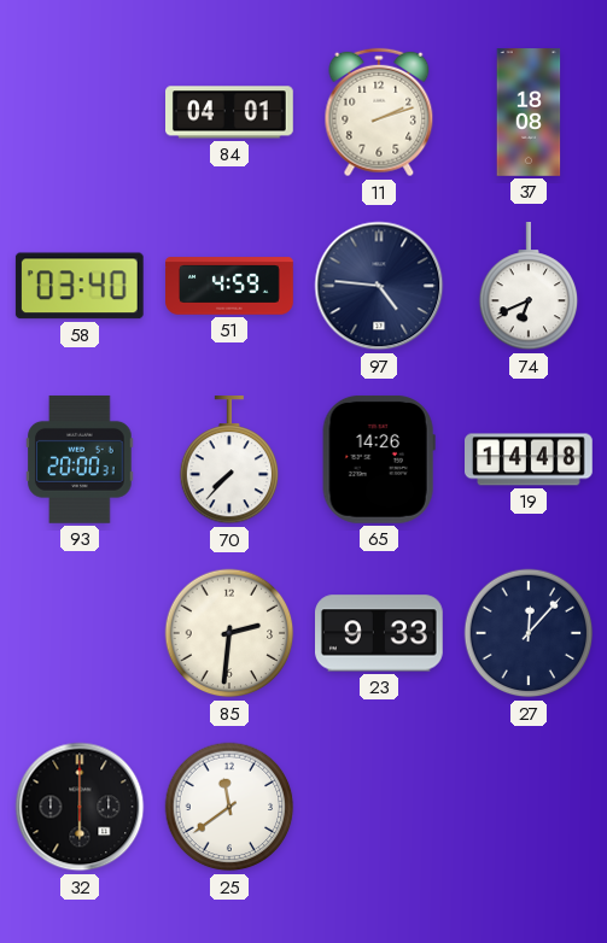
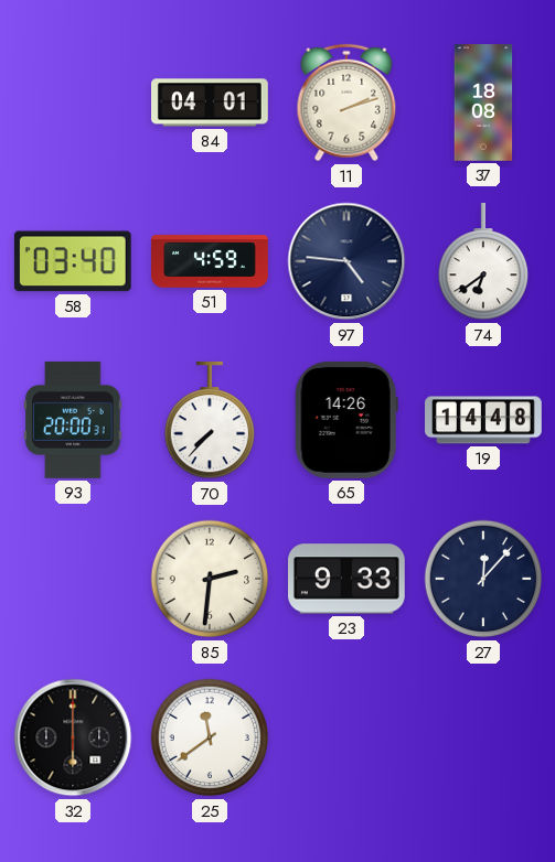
74: 6:41 -> 6:39 (483, 262)
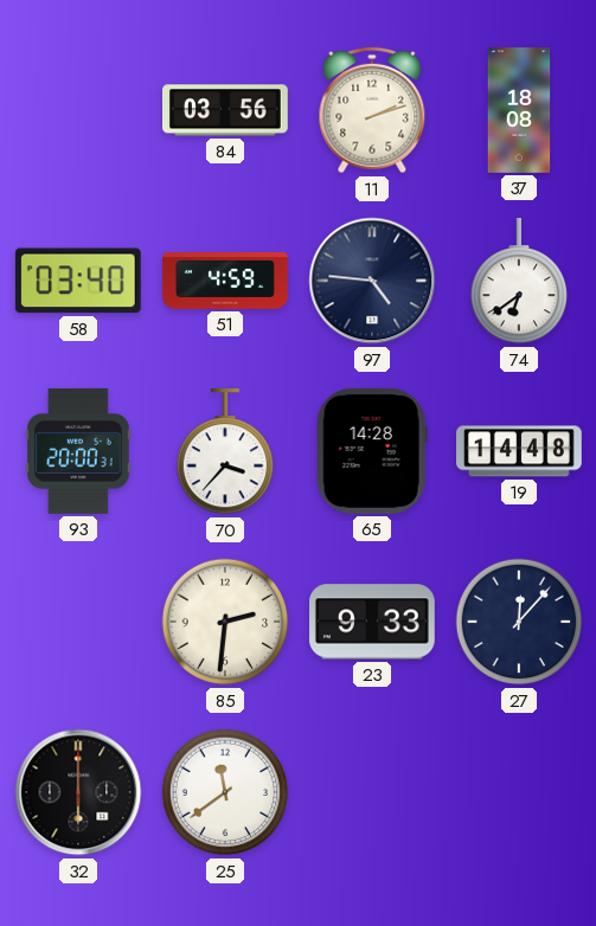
84: 04:01 -> 03:56 (226, 110)
70: 7:37 -> 3:37 (225, 452)
65: 14:26 -> 14:28 (372, 451)
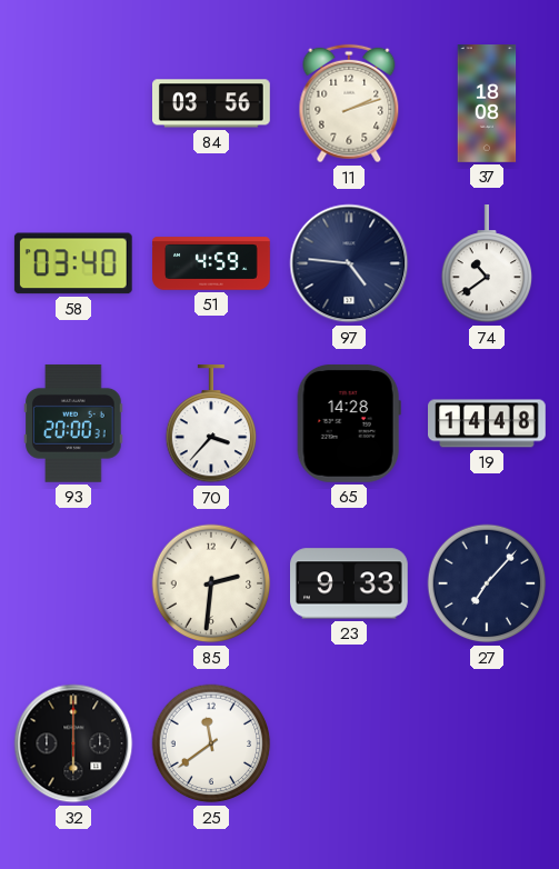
74: 6:39 -> 10:39 (487, 264)
27: 12:07 -> 7:07 (487, 583)
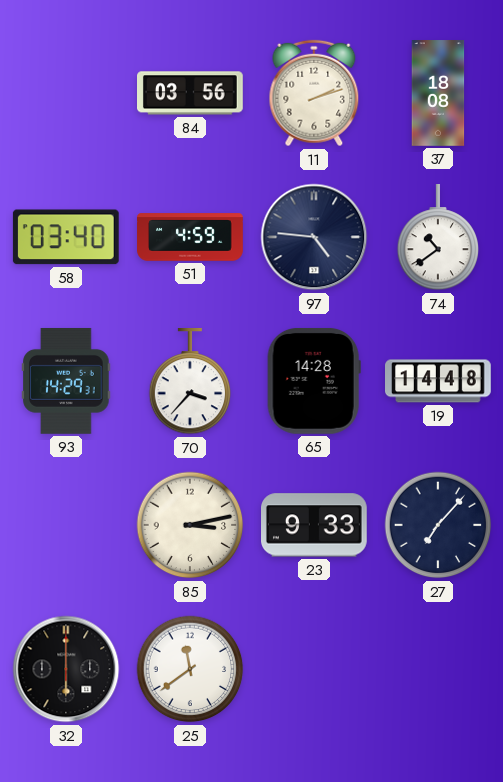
93: 20:00 -> 14:29 (66, 381)
85: 2:31 -> 3:13 (190, 525)
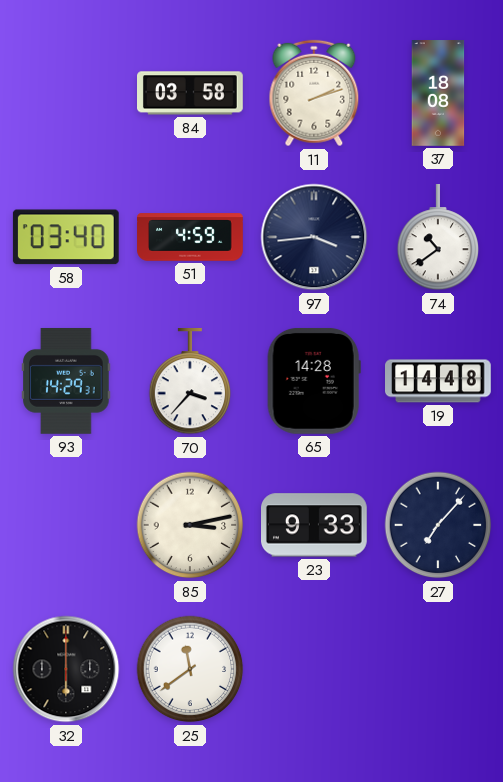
84: 03:56 -> 03:58 (191, 93)
97: 4:46 -> 3:44 (314, 237)
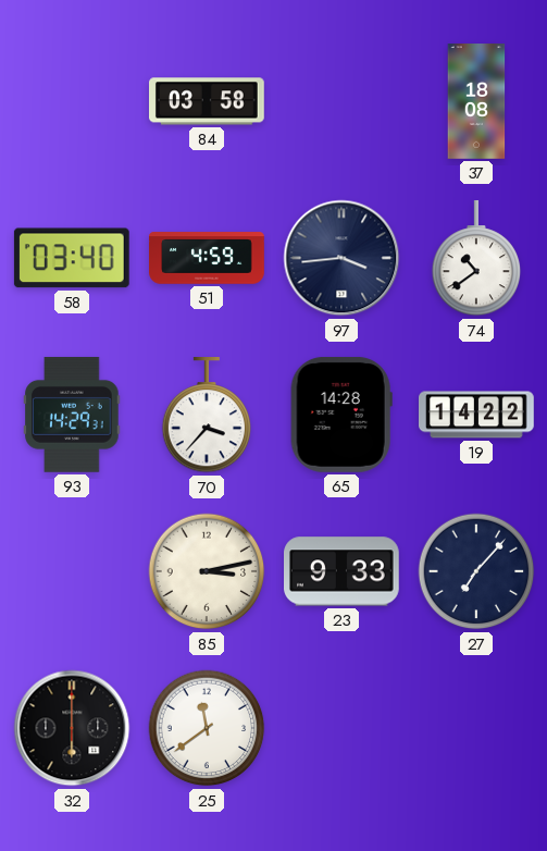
11: 2:12 -> none (314, 93)
19: 14:48 -> 14:22 (477, 415)
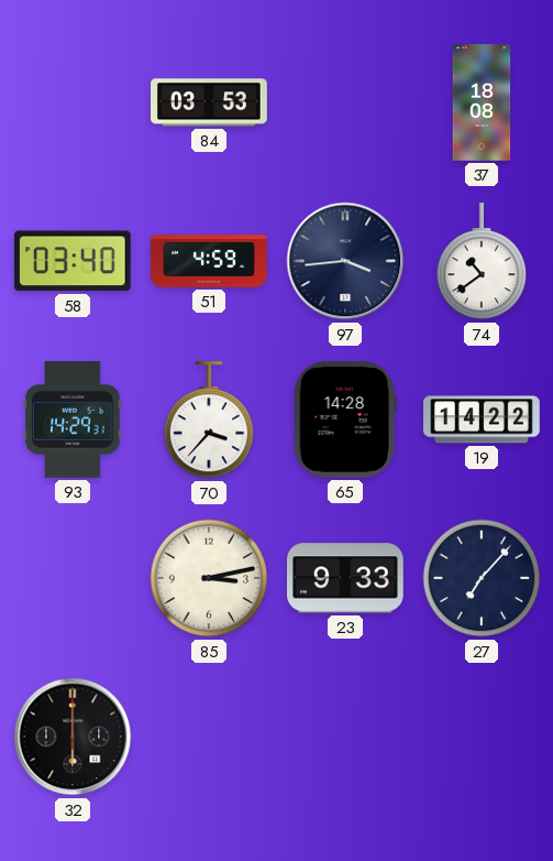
84: 03:58 -> 03:53 (210, 102)
25: 11:39 -> none (207, 728)
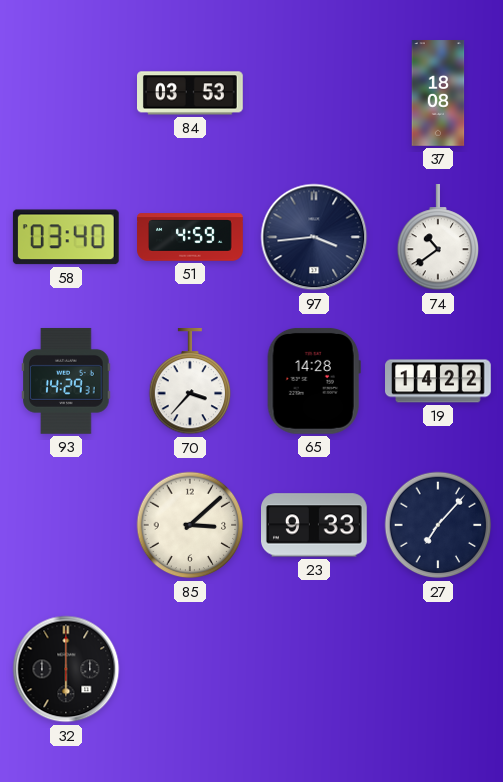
85: 3:13 -> 3:08 (190, 525)
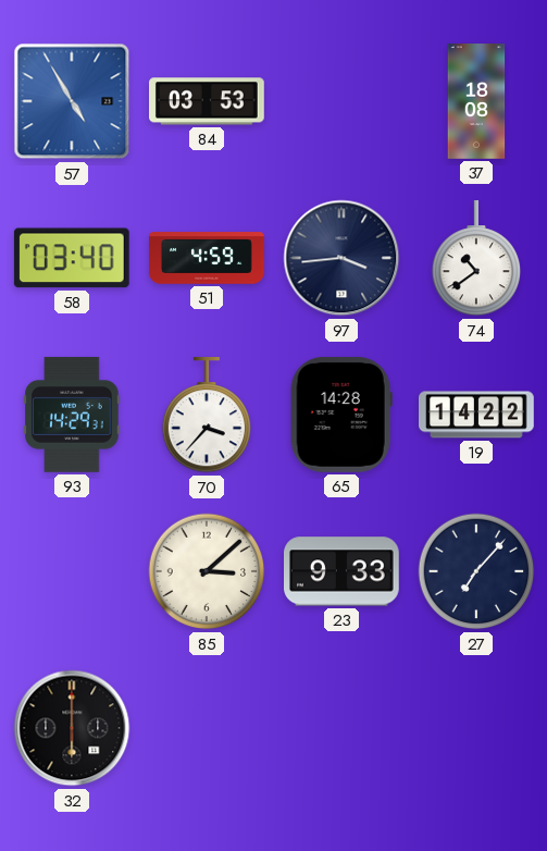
57: none -> 4:55 (72, 101)
